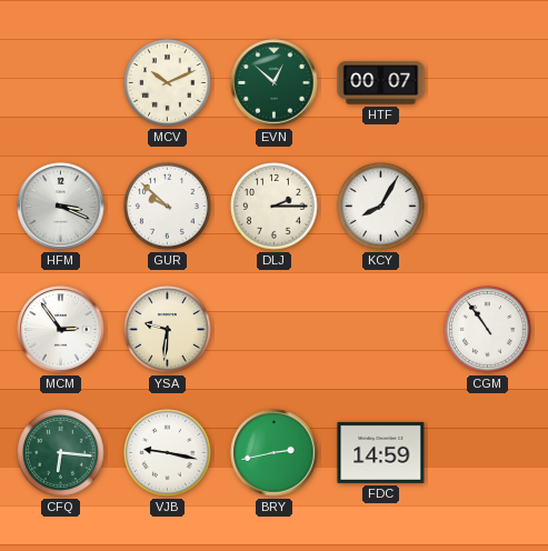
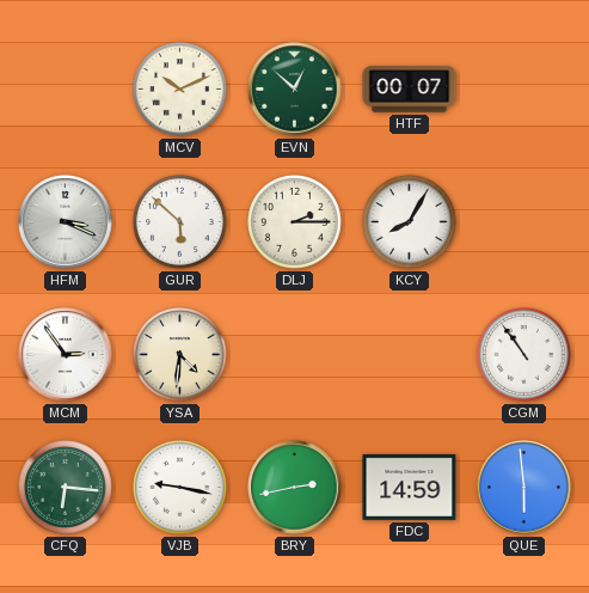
GUR: 9:52 -> 5:52 (180, 222)
YSA: 9:31 -> 4:31 (180, 355)
QUE: none -> 5:59 (524, 488)
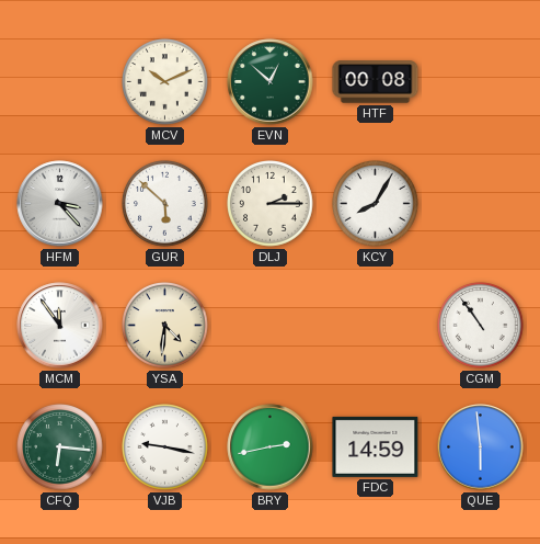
HTF: 00:07 -> 00:08 (376, 82)
HFM: 3:19 -> 3:23 (60, 204)
MCM: 2:54 -> 11:54 (60, 326)
